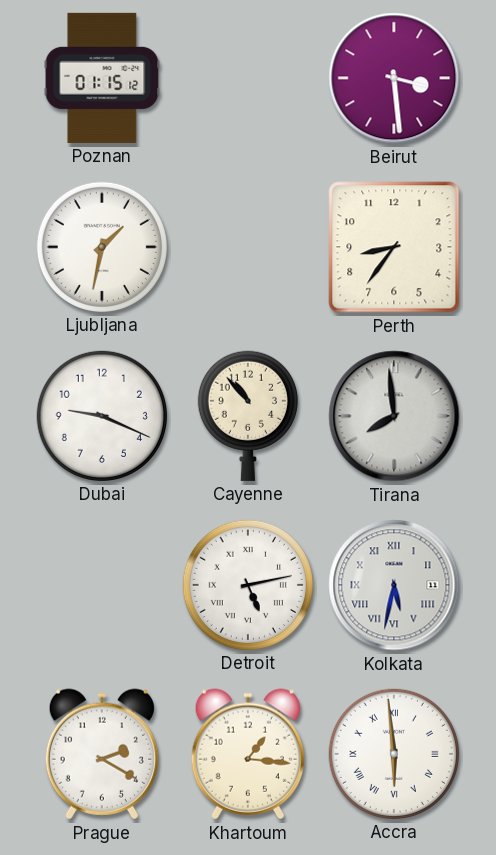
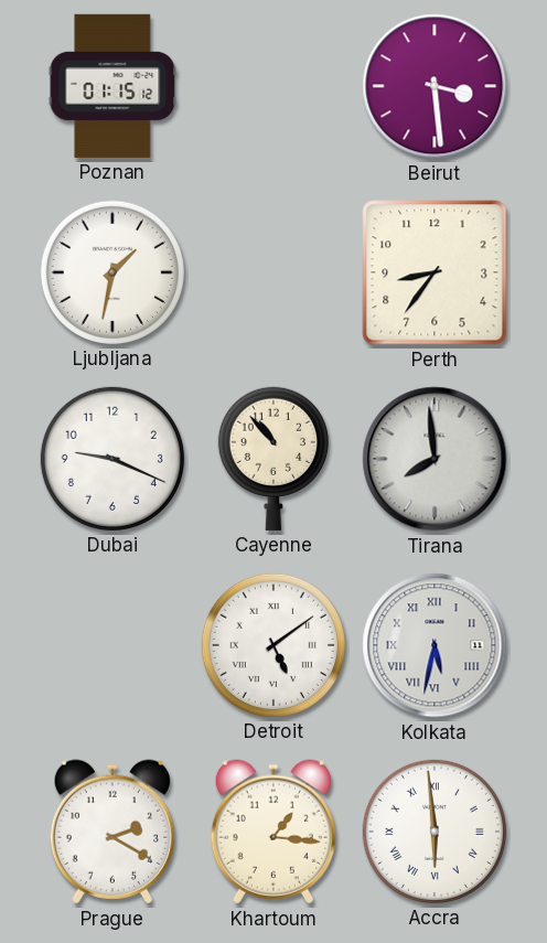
Detroit: 5:13 -> 5:09 (273, 645)
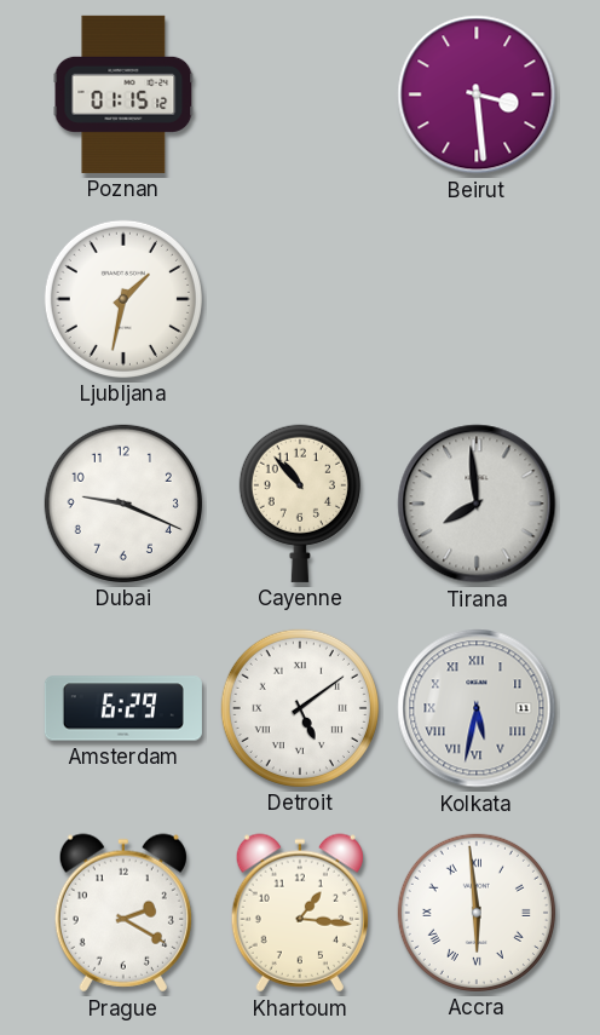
Perth: 8:36 -> none (435, 272)
Amsterdam: none -> 6:29 (123, 708)
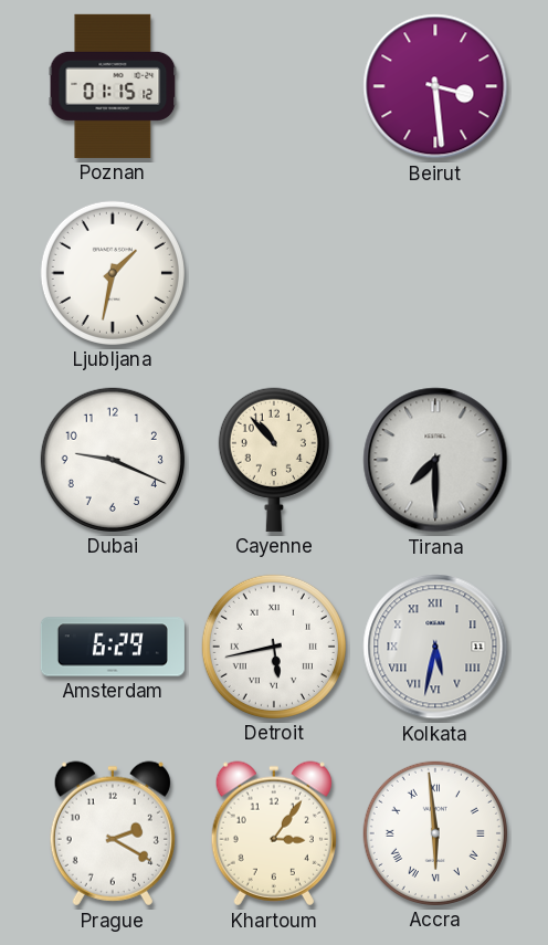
Tirana: 7:59 -> 7:30 (435, 460)
Detroit: 5:09 -> 5:43 (274, 647)
Khartoum: 1:16 -> 3:06 (274, 833)
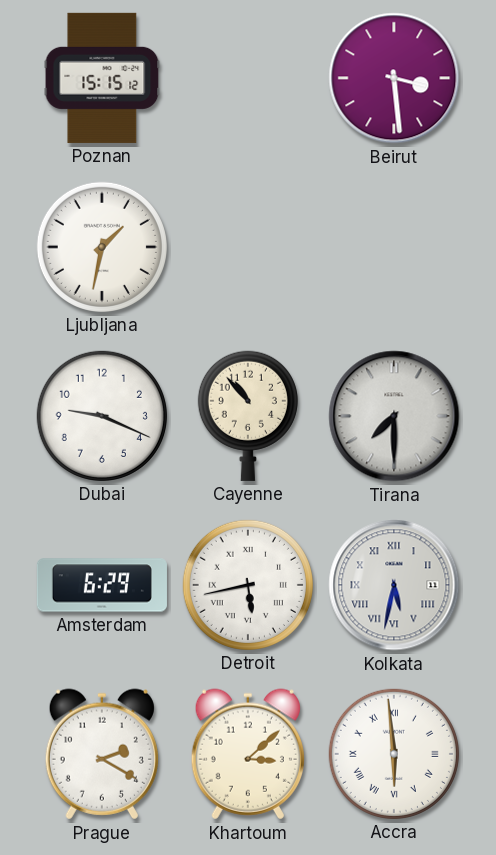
Poznan: 01:15 -> 15:15 (102, 78)
Khartoum: 3:06 -> 3:08 (248, 754)
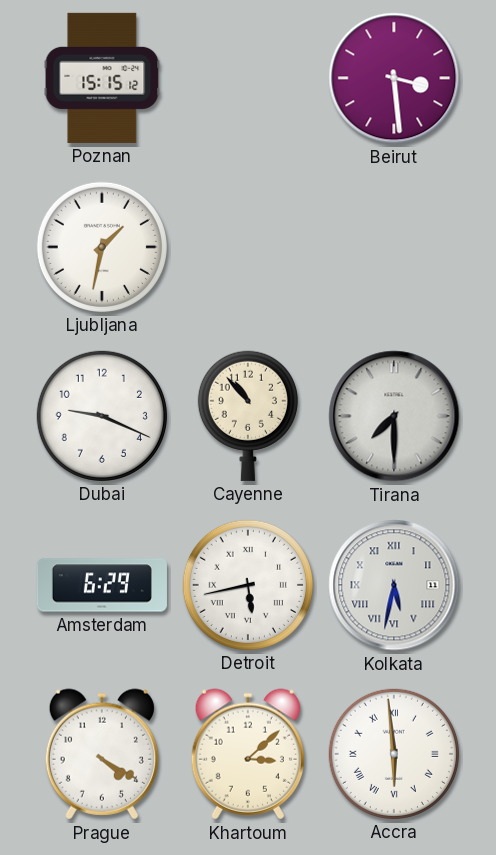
Prague: 2:20 -> 4:20 (102, 754)
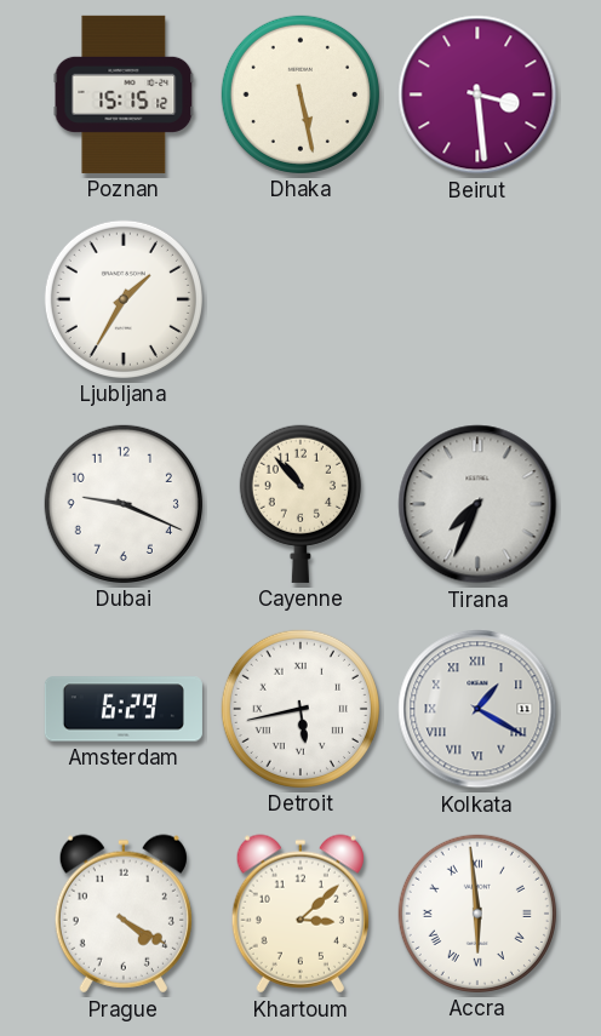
Dhaka: none -> 5:28 (300, 95)
Ljubljana: 1:32 -> 1:35 (124, 299)
Tirana: 7:30 -> 7:34 (477, 504)
Kolkata: 5:32 -> 1:20 (477, 709)
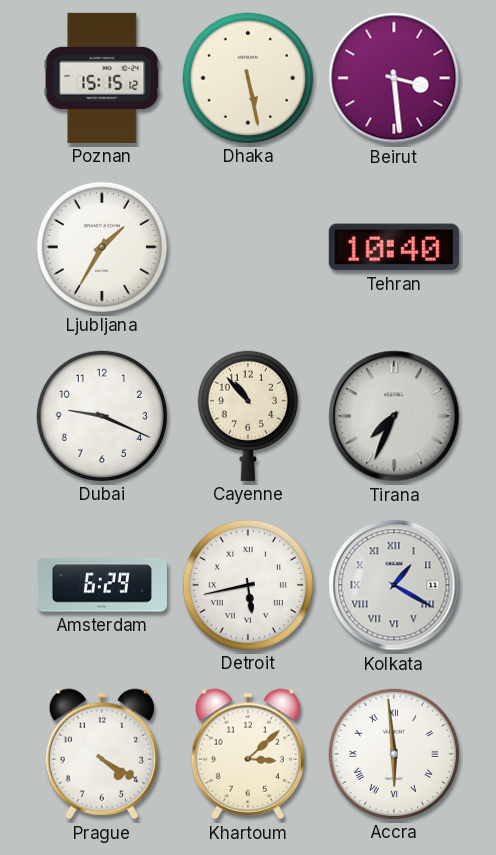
Tehran: none -> 10:40 (394, 247)
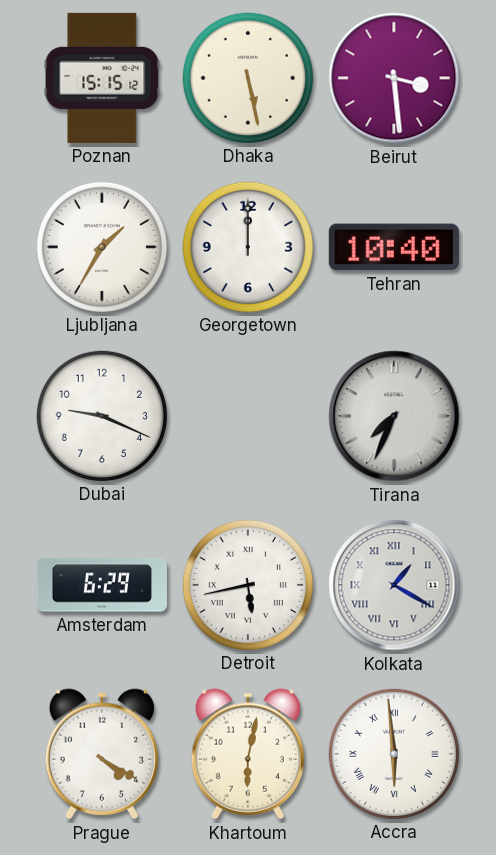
Georgetown: none -> 12:00 (248, 247)
Cayenne: 10:53 -> none (248, 416)
Khartoum: 3:08 -> 6:02 (248, 754)
